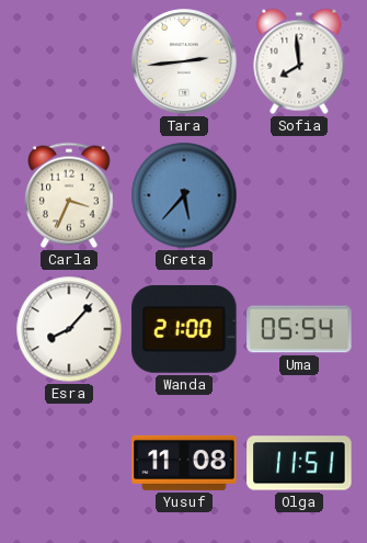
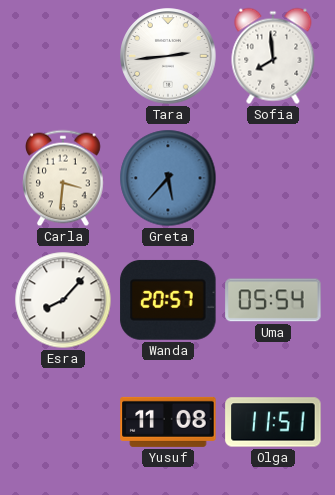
Carla: 3:34 -> 3:31 (64, 178)
Wanda: 21:00 -> 20:57 (168, 300)
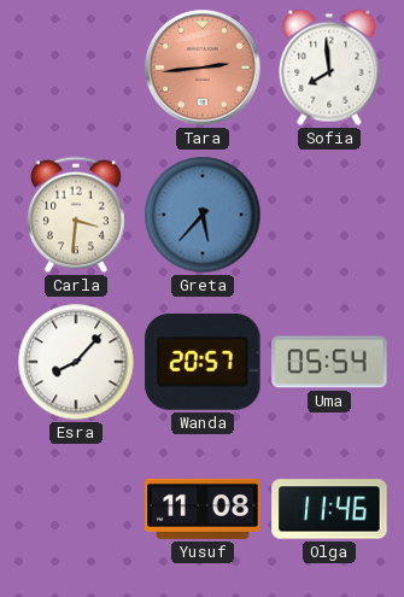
Tara dial: white -> salmon (203, 68)
Olga: 11:51 -> 11:46 (329, 509)
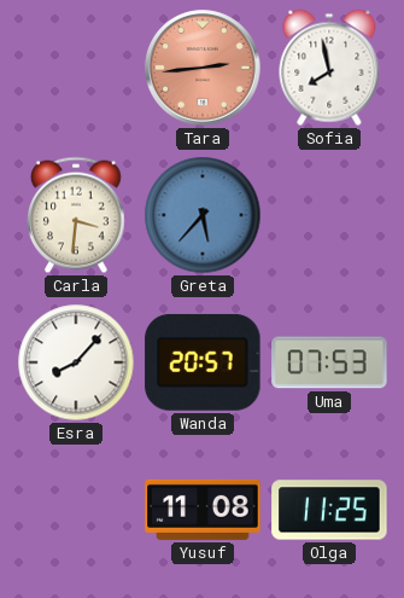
Sofia: 7:59 -> 7:58 (329, 68)
Uma: 05:54 -> 07:53 (329, 362)
Olga: 11:46 -> 11:25 (329, 510)
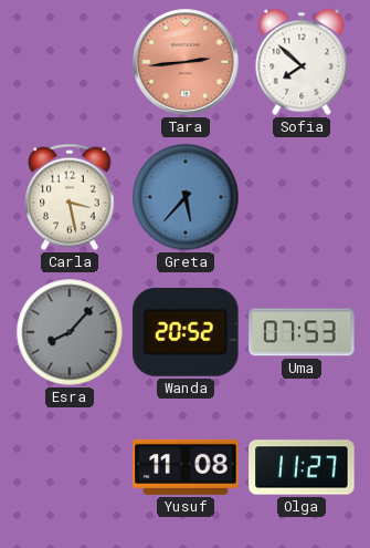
Sofia: 7:58 -> 7:52 (302, 62)
Carla: 3:31 -> 3:28 (71, 197)
Esra dial: white -> grey (70, 332)
Wanda: 20:57 -> 20:52 (186, 332)
Olga: 11:25 -> 11:27 (302, 467)
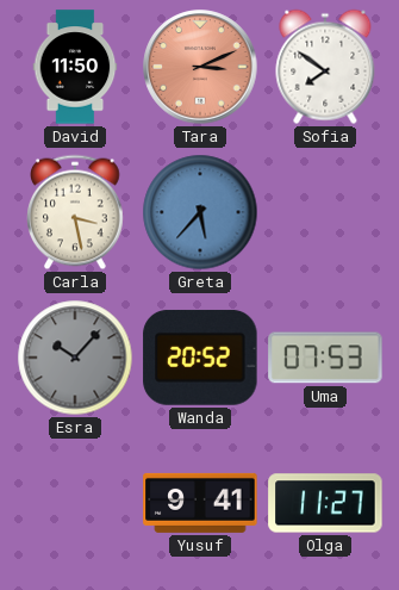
David: none -> 11:50 (75, 67)
Tara: 2:44 -> 3:11 (200, 67)
Sofia: 7:52 -> 7:51 (325, 67)
Esra: 8:07 -> 10:07 (75, 358)
Yusuf: 11:08 -> 9:41 (200, 503)
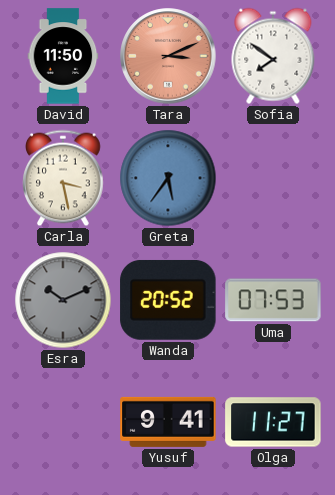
Greta: 5:37 -> 5:36 (168, 178)
Esra: 10:07 -> 10:11 (63, 300)
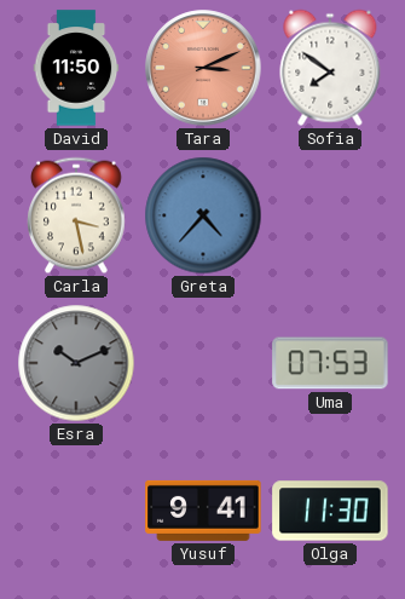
Greta: 5:36 -> 4:37 (203, 215)
Wanda: 20:52 -> none (168, 300)
Olga: 11:27 -> 11:30 (330, 511)
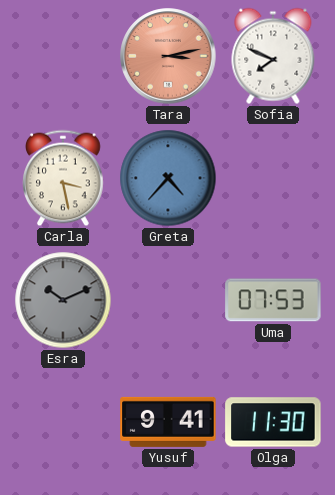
David: 11:50 -> none (76, 68)
Tara: 3:11 -> 3:13 (168, 56)
Sofia: 7:51 -> 7:49 (273, 56)
